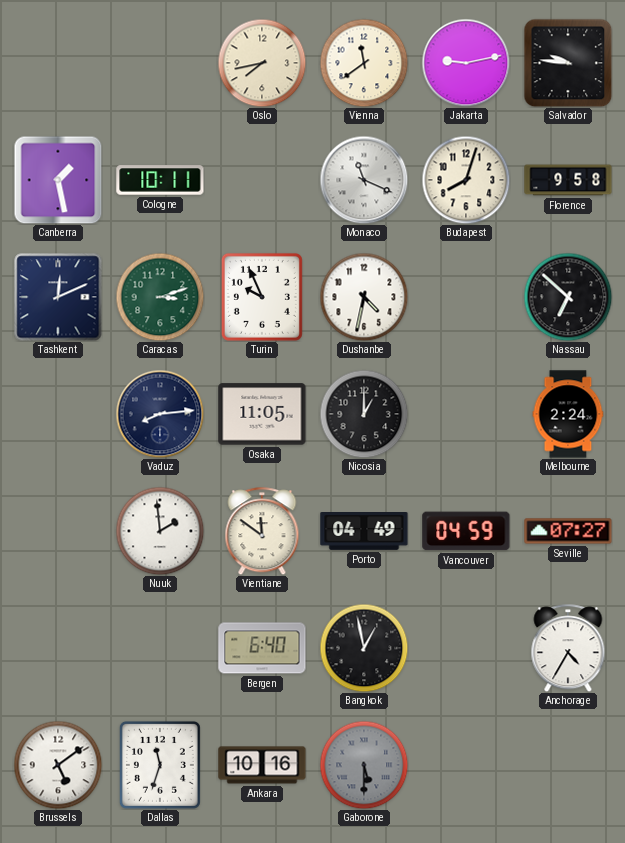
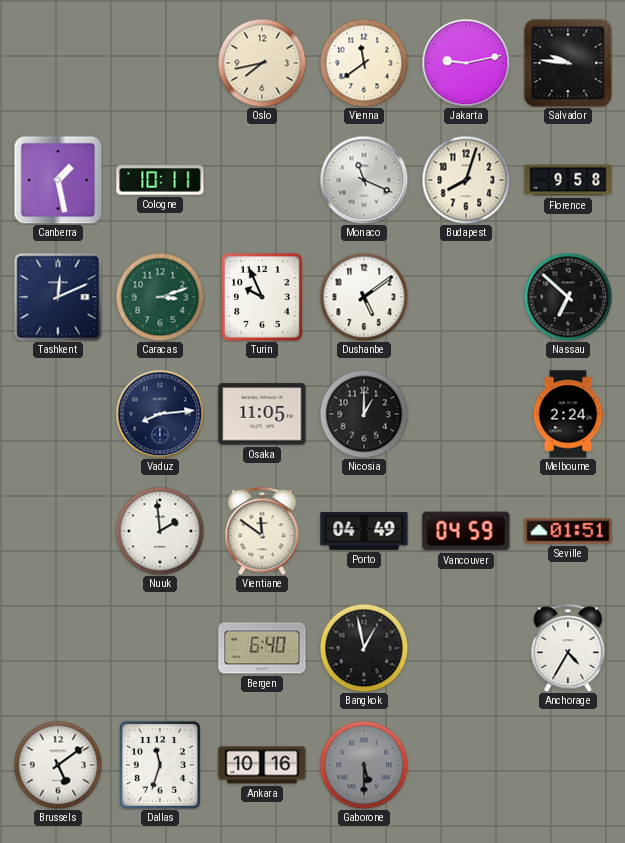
Dushanbe: 4:32 -> 5:09 (364, 297)
Seville: 07:27 -> 01:51 (568, 531)
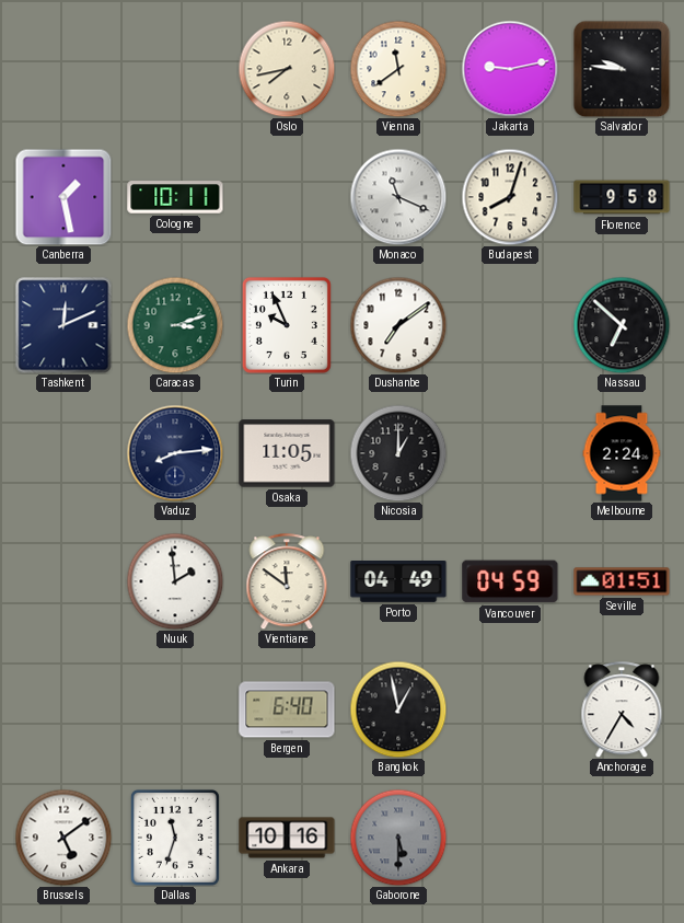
Dushanbe: 5:09 -> 7:09 (398, 325)
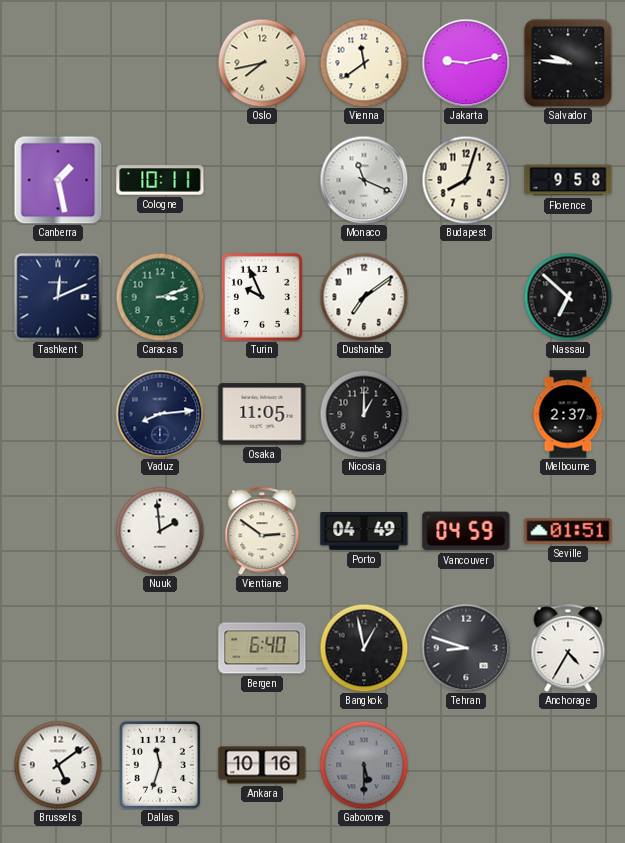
Melbourne: 2:24 -> 2:37 (568, 414)
Vientiane: 11:51 -> 2:51 (262, 531)
Tehran: none -> 8:48 (466, 648)
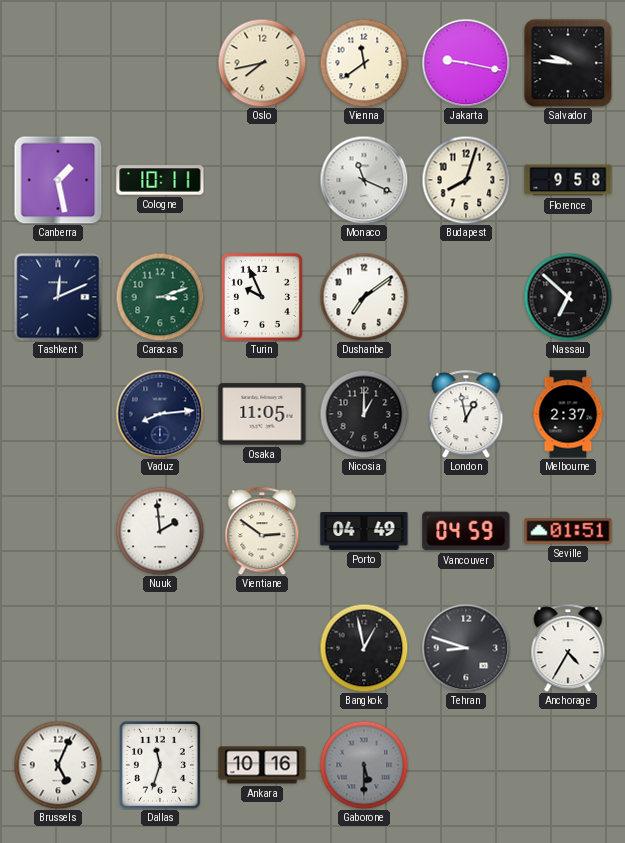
Jakarta: 9:13 -> 9:17 (466, 63)
London: none -> 12:58 (466, 414)
Bergen: 6:40 -> none (262, 648)
Brussels: 5:09 -> 5:04 (58, 765)
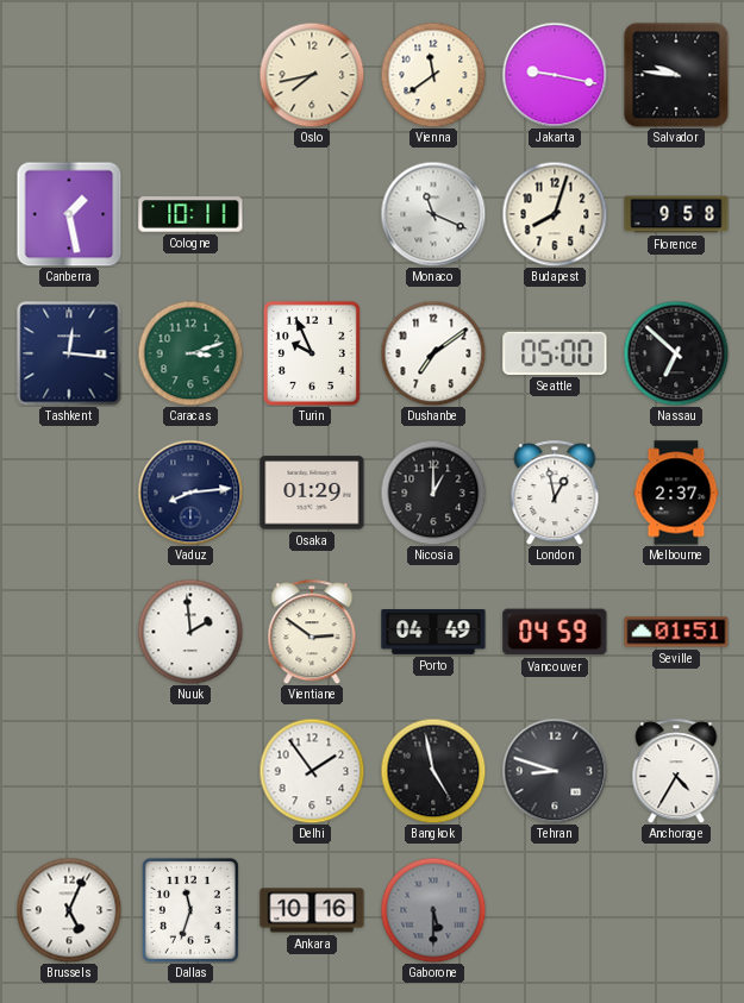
Tashkent: 12:11 -> 12:16 (69, 353)
Seattle: none -> 05:00 (555, 353)
Osaka: 11:05 -> 01:29 (312, 493)
Delhi: none -> 1:54 (312, 771)
Bangkok: 12:58 -> 4:58 (433, 771)
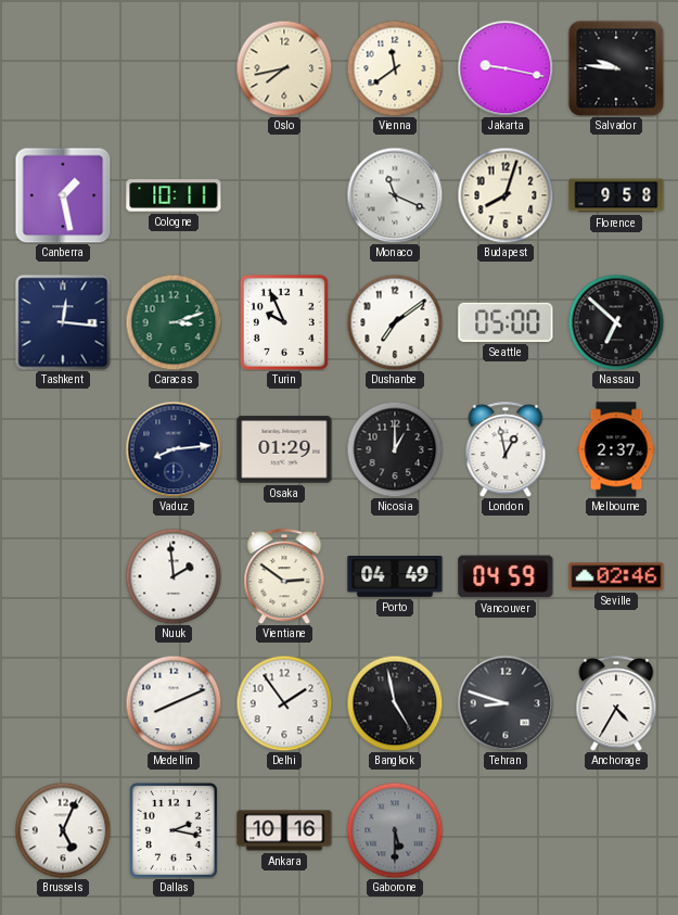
Seville: 01:51 -> 02:46 (616, 576)
Medellin: none -> 8:11 (174, 703)
Dallas: 11:33 -> 2:17 (174, 830)
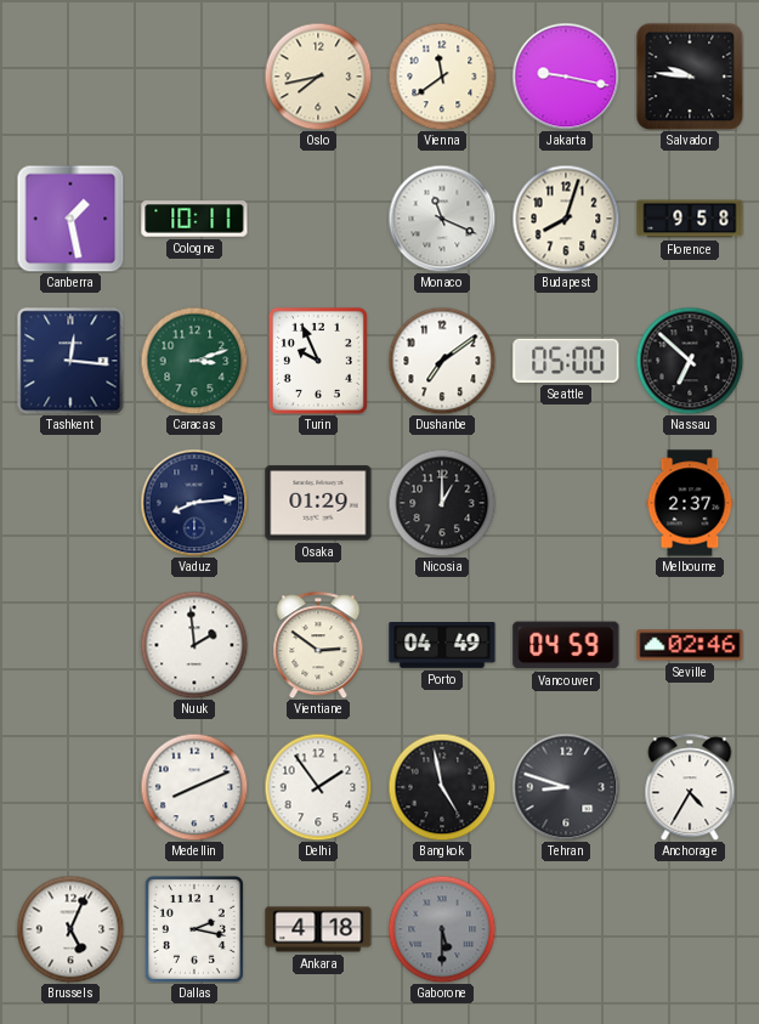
London: 12:58 -> none (506, 449)
Ankara: 10:16 -> 4:18 (318, 929)
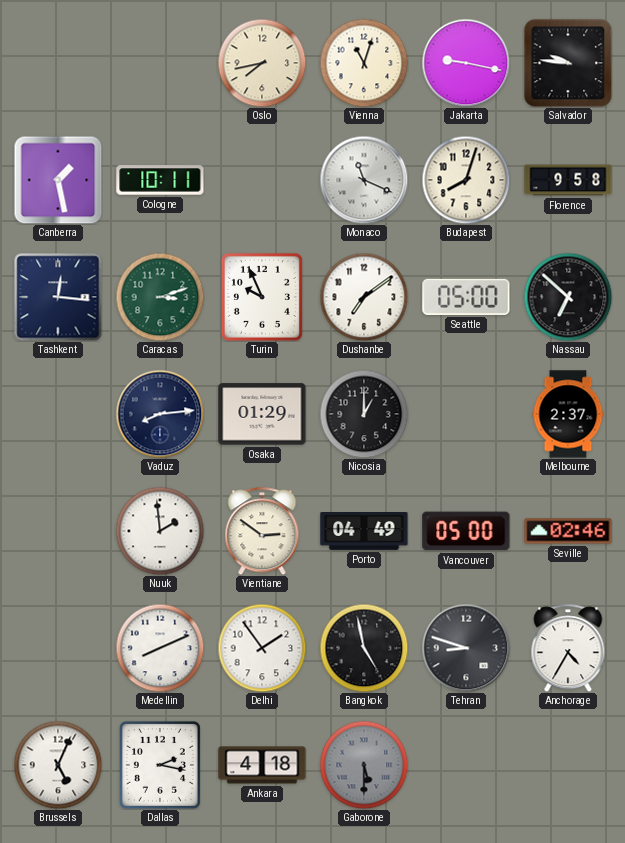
Vienna: 11:39 -> 11:03 (364, 63)
Vancouver: 04:59 -> 05:00 (466, 531)
